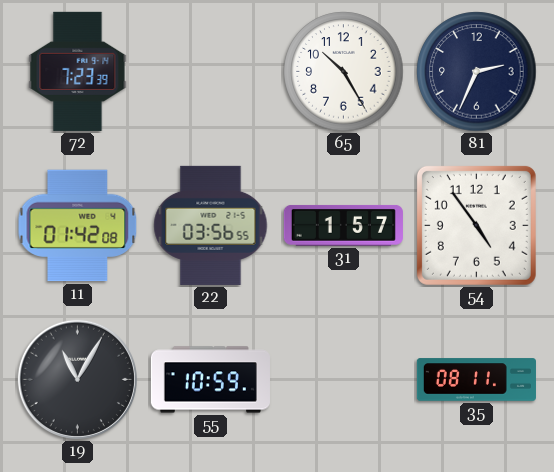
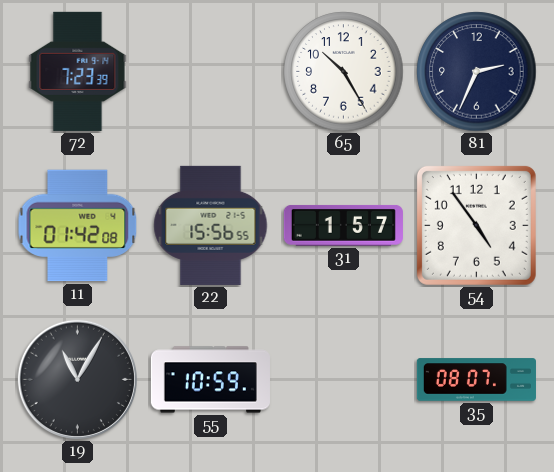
22: 03:56 -> 15:56 (211, 225)
35: 08:11 -> 08:07 (476, 380)
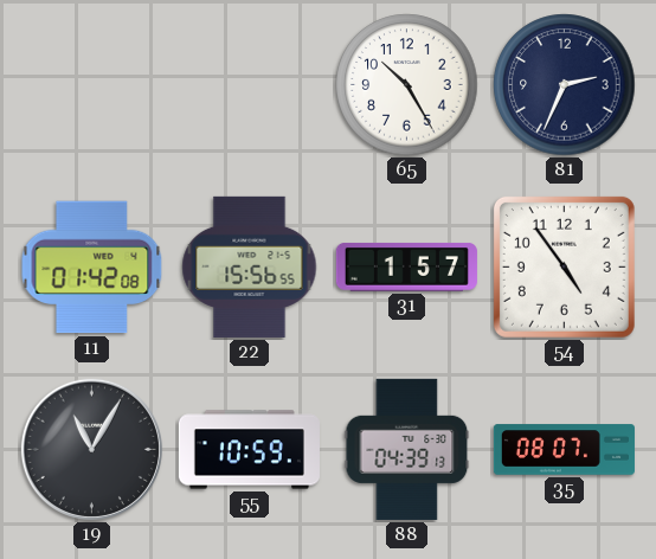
72: 7:23 -> none (78, 71)
88: none -> 04:39 (407, 449)
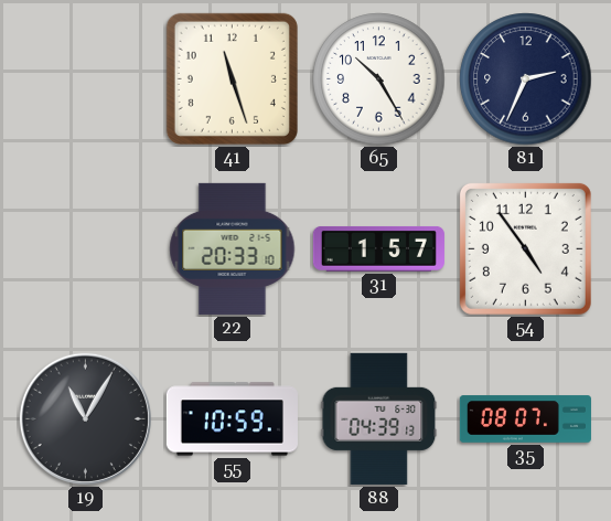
41: none -> 11:27 (232, 78)
11: 01:42 -> none (92, 268)
22: 15:56 -> 20:33 (233, 248)
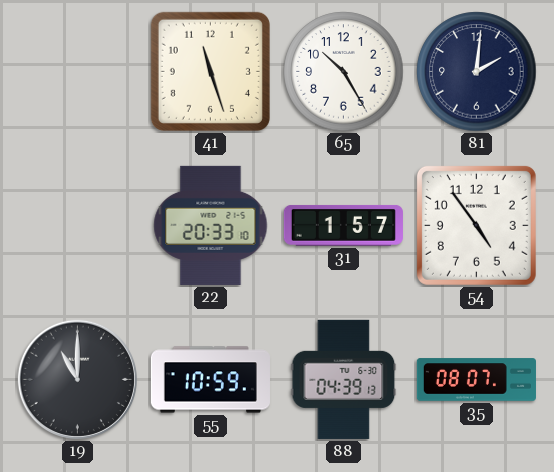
81: 2:34 -> 2:01 (477, 72)
19: 11:05 -> 11:00 (77, 379)
